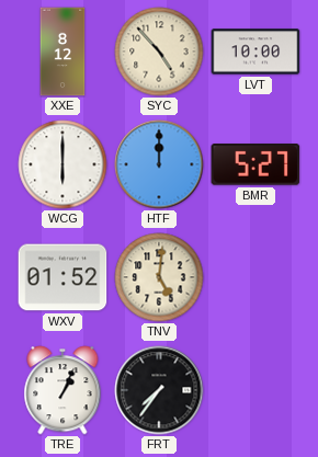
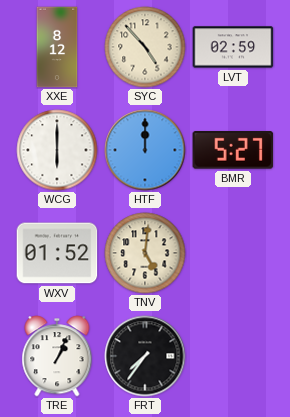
LVT: 10:00 -> 02:59 (233, 47)
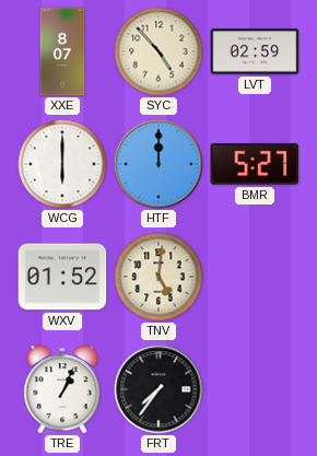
XXE: 8:12 -> 8:07 (62, 51)
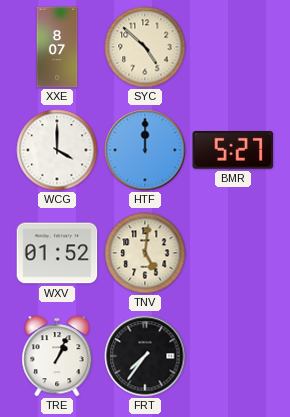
SYC: 4:53 -> 4:52 (145, 47)
LVT: 02:59 -> none (255, 51)
WCG: 6:00 -> 4:00 (57, 150)
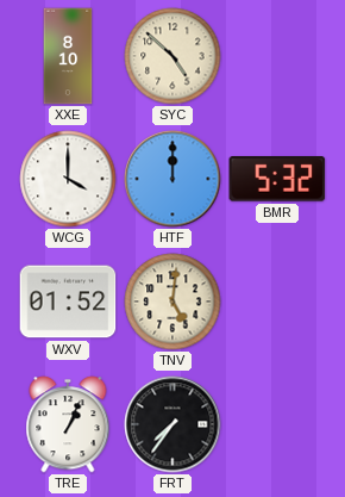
XXE: 8:07 -> 8:10 (68, 56)
BMR: 5:27 -> 5:32 (277, 180)
